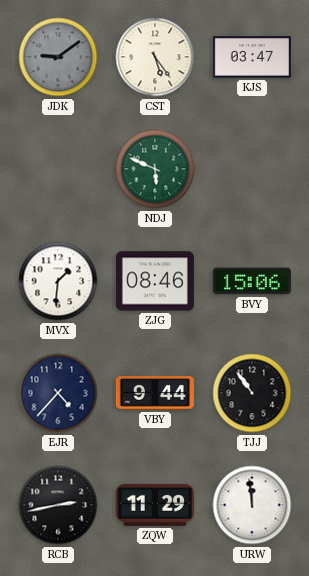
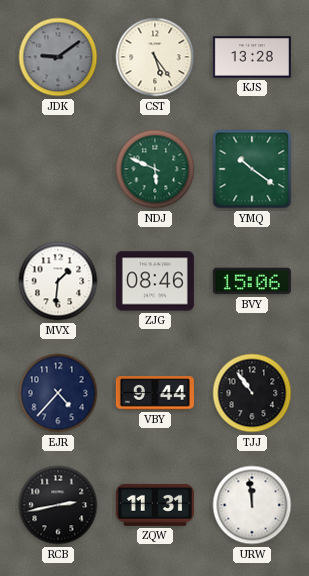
KJS: 03:47 -> 13:28 (252, 57)
YMQ: none -> 10:21 (252, 169)
ZQW: 11:29 -> 11:31 (155, 505)
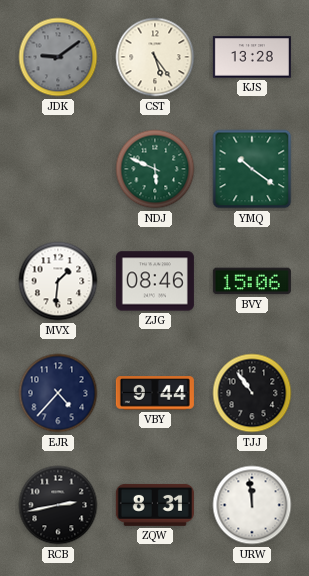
ZQW: 11:31 -> 8:31 (155, 505)
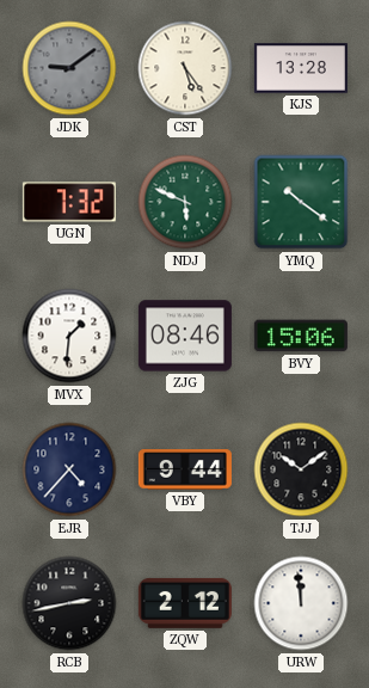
UGN: none -> 7:32 (69, 202)
TJJ: 10:54 -> 10:09 (301, 469)
ZQW: 8:31 -> 2:12 (185, 603)
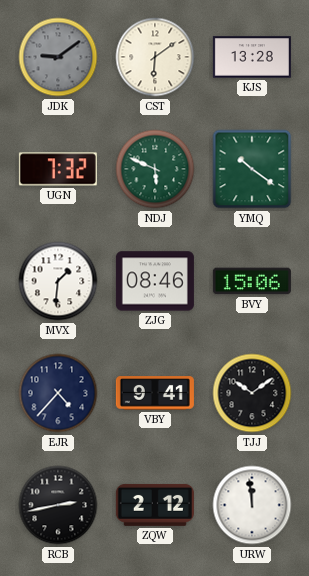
CST: 5:24 -> 6:09 (155, 57)
VBY: 9:44 -> 9:41 (155, 393)
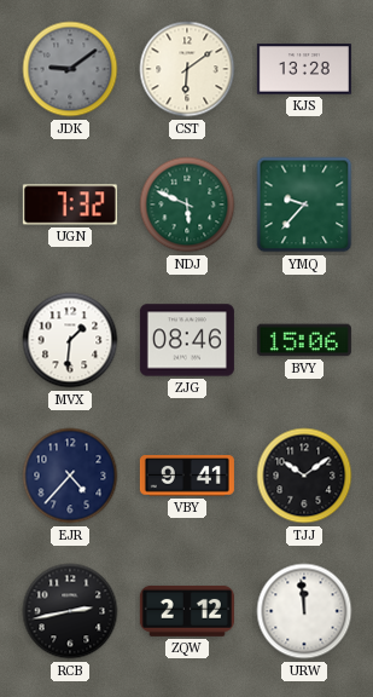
YMQ: 10:21 -> 9:37 (304, 205)
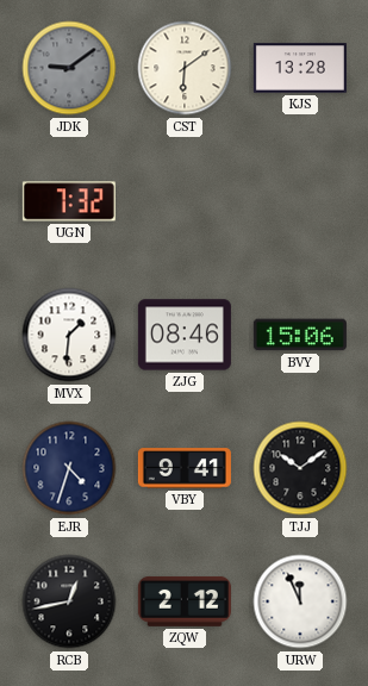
NDJ: 5:49 -> none (187, 205)
YMQ: 9:37 -> none (304, 205)
EJR: 4:37 -> 4:33 (69, 468)
RCB: 2:43 -> 12:43 (69, 601)
URW: 11:59 -> 11:56 (300, 601)
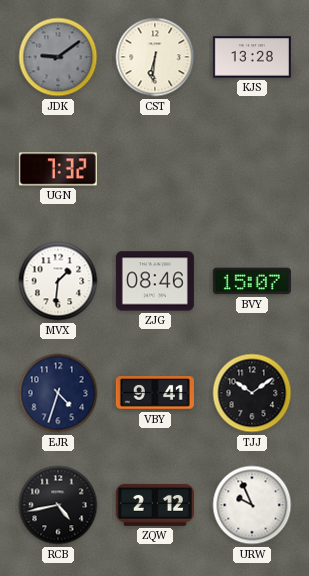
CST: 6:09 -> 6:31 (155, 57)
BVY: 15:06 -> 15:07 (252, 281)
RCB: 12:43 -> 4:43 (58, 505)
URW: 11:56 -> 9:56 (252, 505)
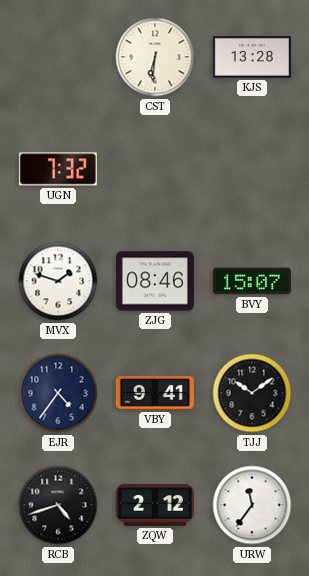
JDK: 9:09 -> none (58, 57)
MVX: 1:31 -> 1:48 (58, 281)
EJR: 4:33 -> 4:36 (58, 393)
RCB: 4:43 -> 4:42 (58, 505)
URW: 9:56 -> 11:36 (252, 505)
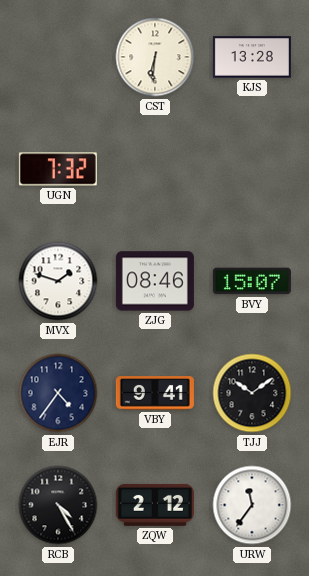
RCB: 4:42 -> 4:25 (58, 505)
